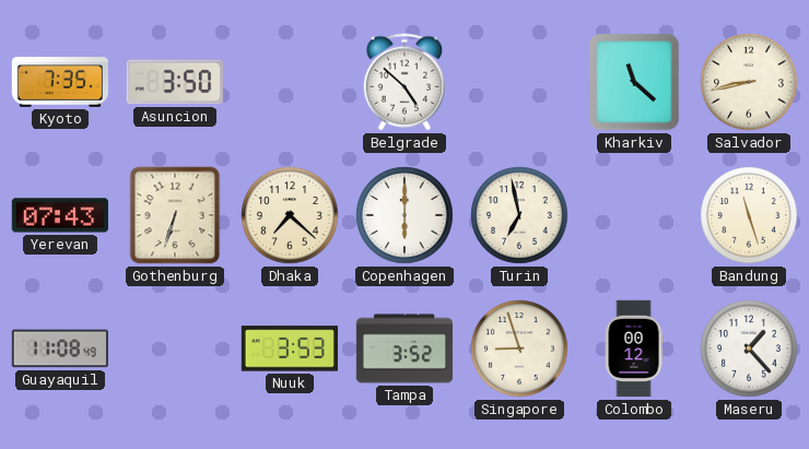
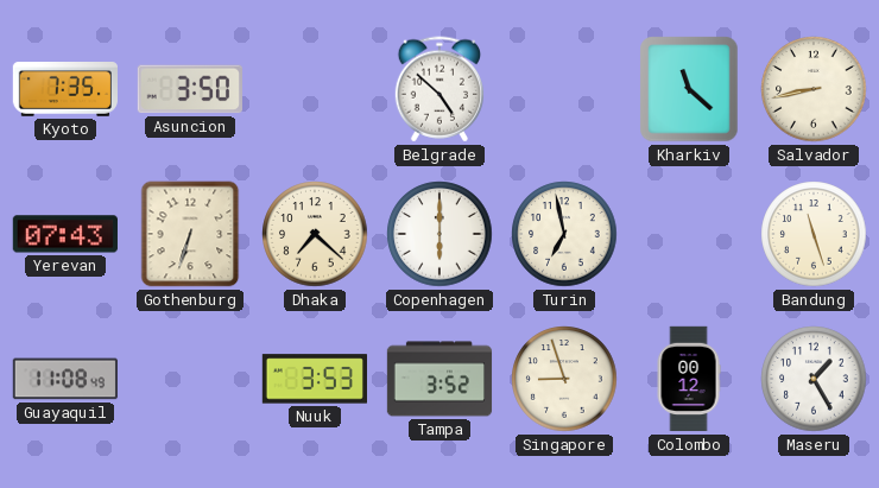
Maseru: 1:23 -> 1:25 (814, 379)
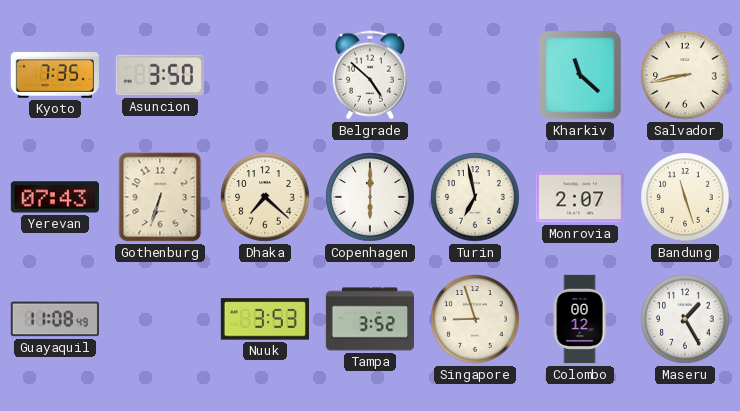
Monrovia: none -> 2:07 (579, 197)
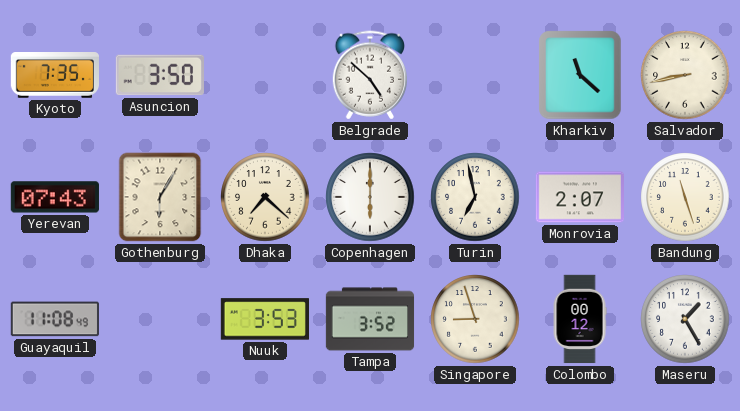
Gothenburg: 6:33 -> 6:05 (160, 197)
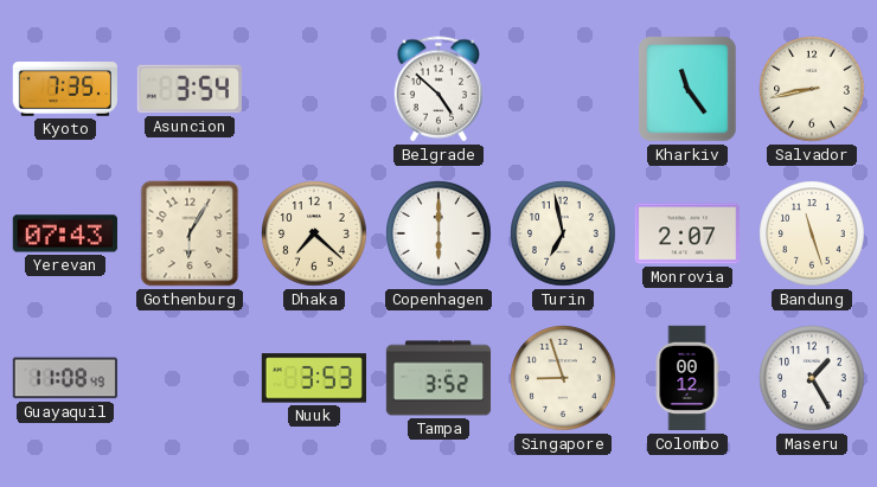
Asuncion: 3:50 -> 3:54 (190, 89)
Kharkiv: 11:22 -> 11:24 (687, 89)
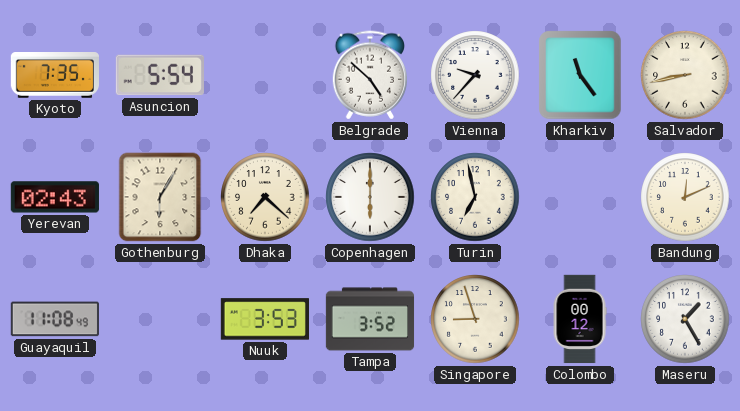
Asuncion: 3:54 -> 5:54 (160, 75)
Vienna: none -> 9:37 (475, 75)
Yerevan: 07:43 -> 02:43 (55, 197)
Monrovia: 2:07 -> none (686, 233)
Bandung: 11:27 -> 12:11 (685, 197)
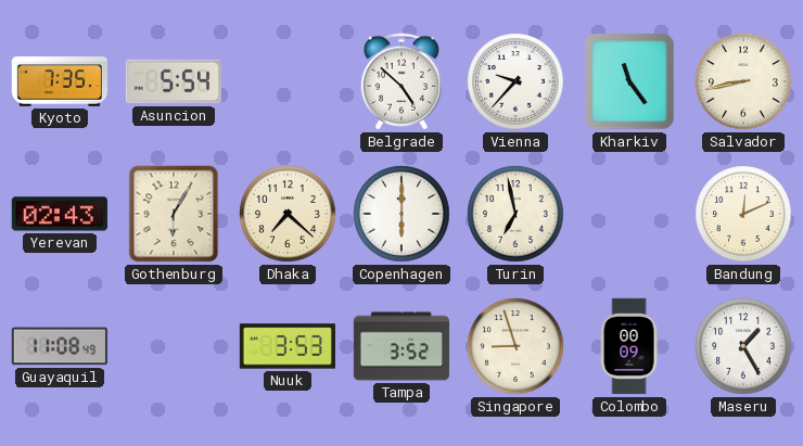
Colombo: 00:12 -> 00:09 (629, 346)
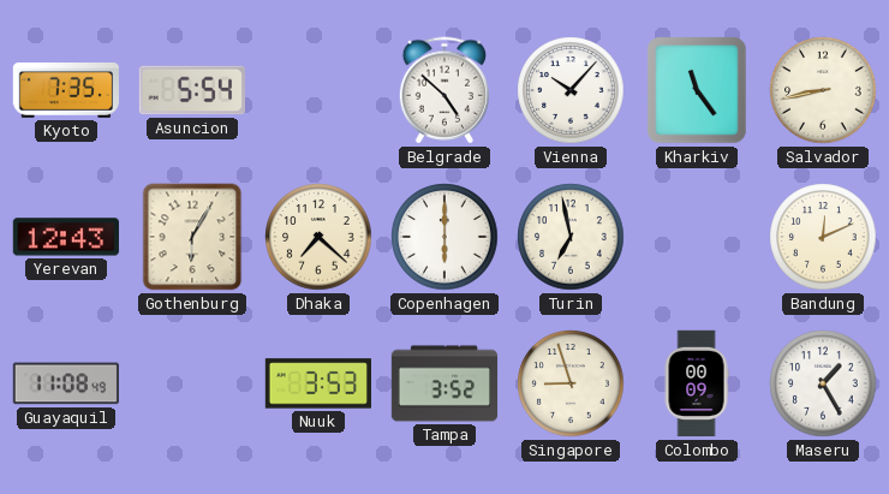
Vienna: 9:37 -> 10:07 (571, 90)
Yerevan: 02:43 -> 12:43 (66, 237)
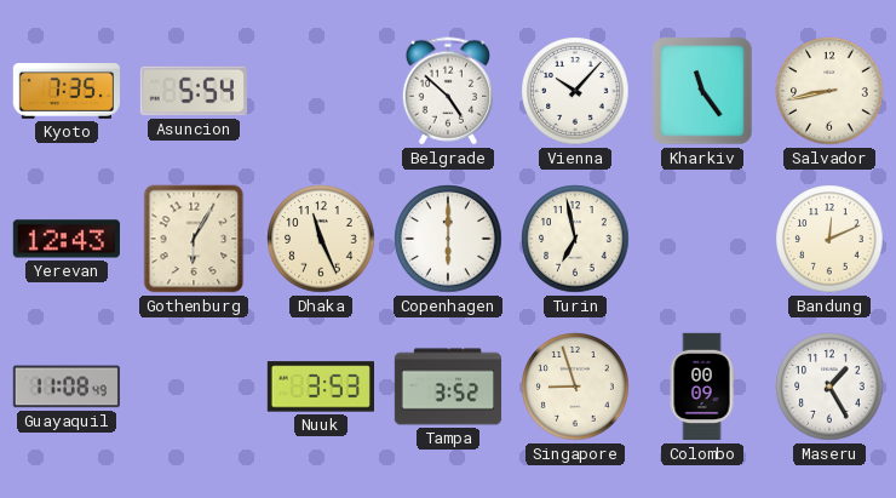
Dhaka: 7:22 -> 11:26 (321, 239)
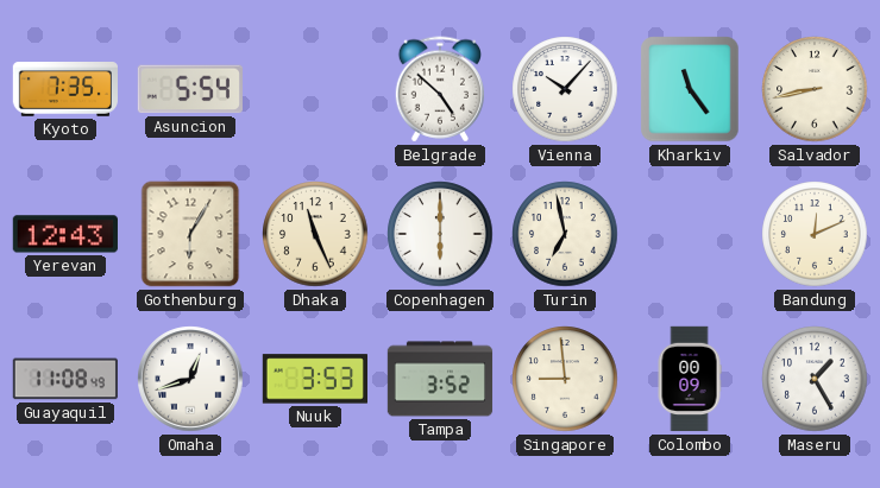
Omaha: none -> 12:42 (190, 379)
Singapore: 8:57 -> 8:59 (565, 379)
